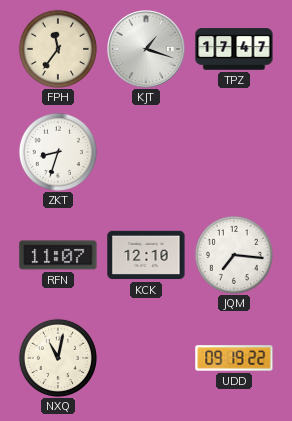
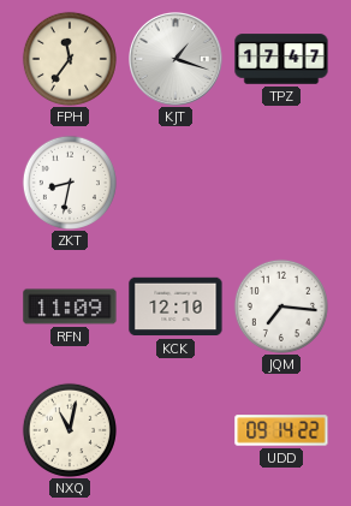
ZKT: 8:33 -> 8:32 (70, 183)
RFN: 11:07 -> 11:09 (70, 306)
UDD: 09:19 -> 09:14 (281, 430)
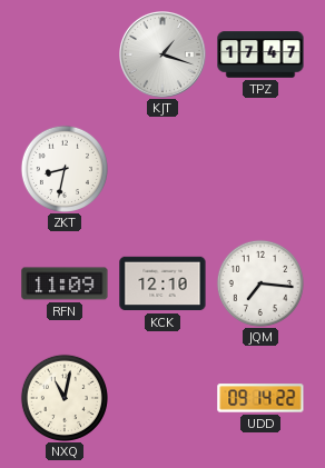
FPH: 11:36 -> none (70, 59)
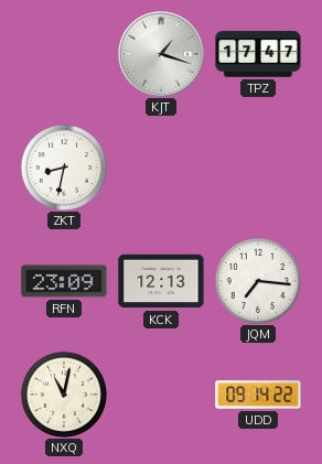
RFN: 11:09 -> 23:09 (64, 281)
KCK: 12:10 -> 12:13 (161, 281)
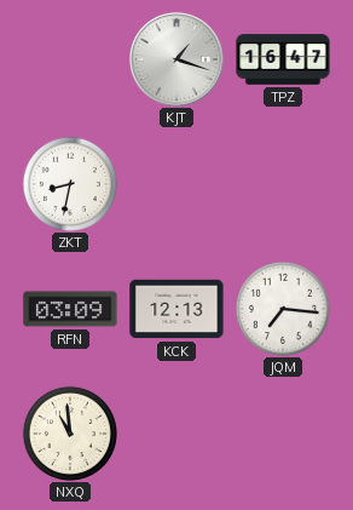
TPZ: 17:47 -> 16:47 (283, 59)
RFN: 23:09 -> 03:09 (70, 309)
NXQ: 11:02 -> 10:59 (70, 434)
UDD: 09:14 -> none (258, 395)
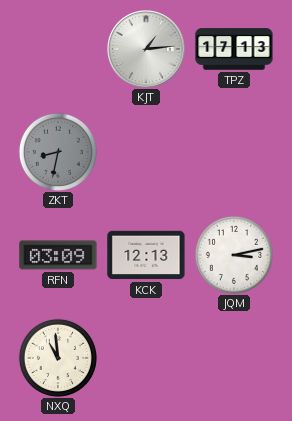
KJT: 1:18 -> 1:14 (147, 50)
TPZ: 16:47 -> 17:13 (234, 49)
ZKT dial: white -> grey (58, 152)
JQM: 7:16 -> 3:13 (234, 255)
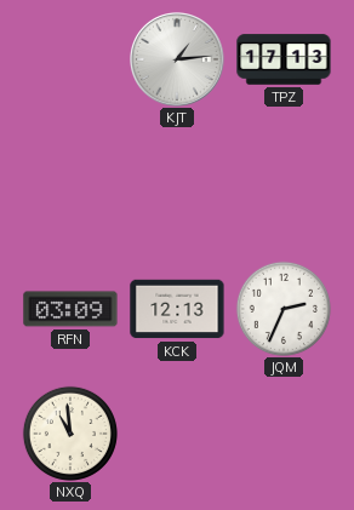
ZKT: 8:32 -> none (58, 152)
JQM: 3:13 -> 2:34 (284, 309)
